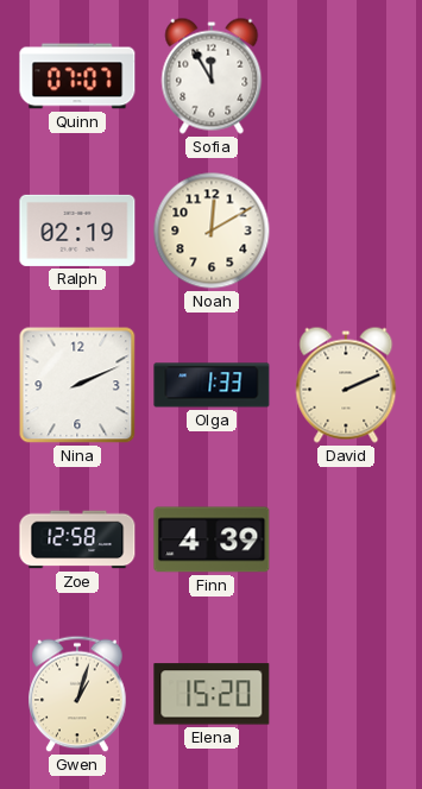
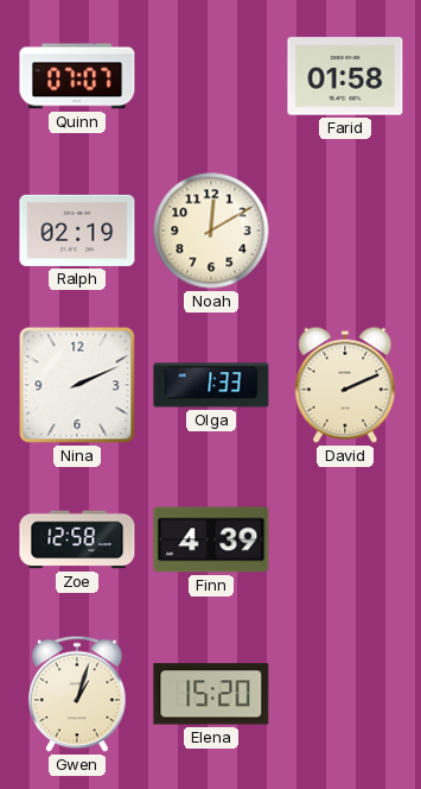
Sofia: 11:55 -> none (212, 76)
Farid: none -> 01:58 (345, 76)
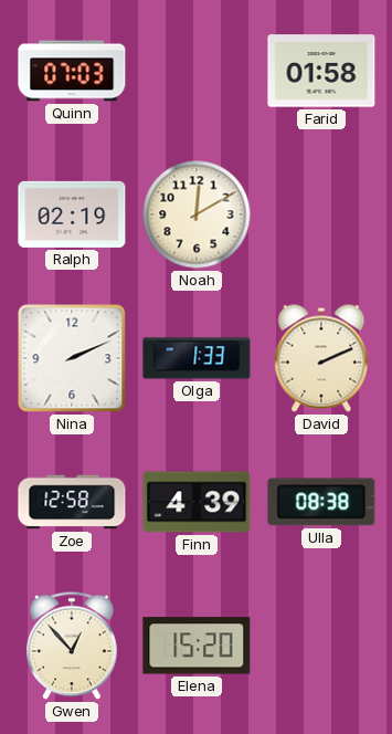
Quinn: 07:07 -> 07:03 (72, 71)
Ulla: none -> 08:38 (321, 502)
Gwen: 1:03 -> 12:53 (72, 646)
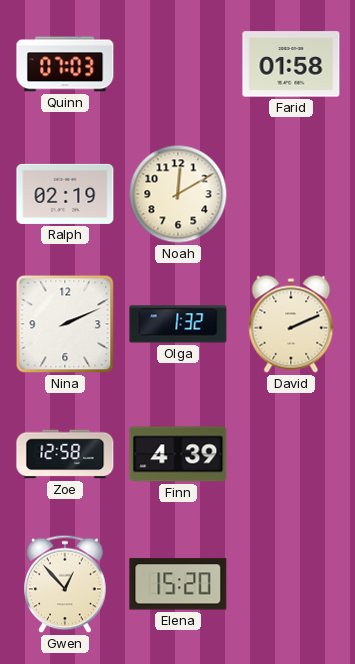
Olga: 1:33 -> 1:32 (178, 324)
Ulla: 08:38 -> none (321, 502)
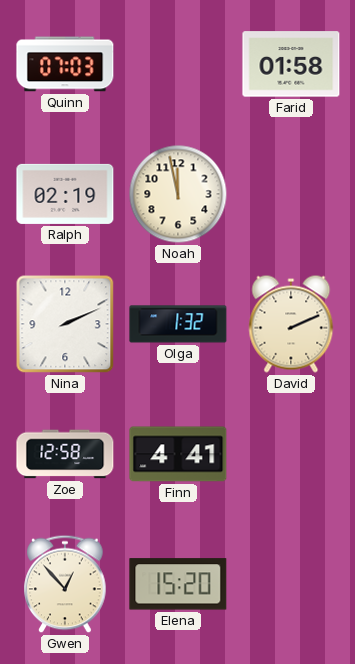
Noah: 12:10 -> 11:58 (178, 194)
Finn: 4:39 -> 4:41 (178, 454)
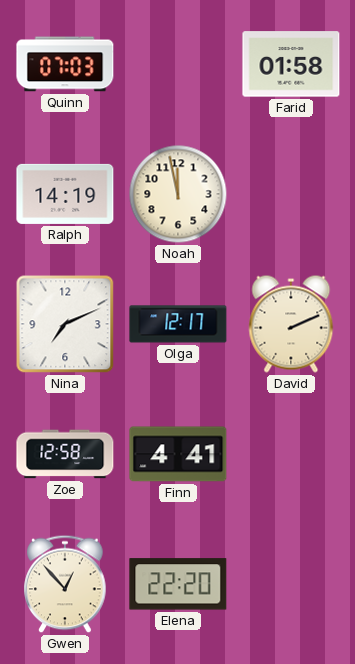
Ralph: 02:19 -> 14:19 (65, 194)
Nina: 2:11 -> 7:11 (65, 324)
Olga: 1:32 -> 12:17 (178, 324)
Elena: 15:20 -> 22:20 (178, 584)
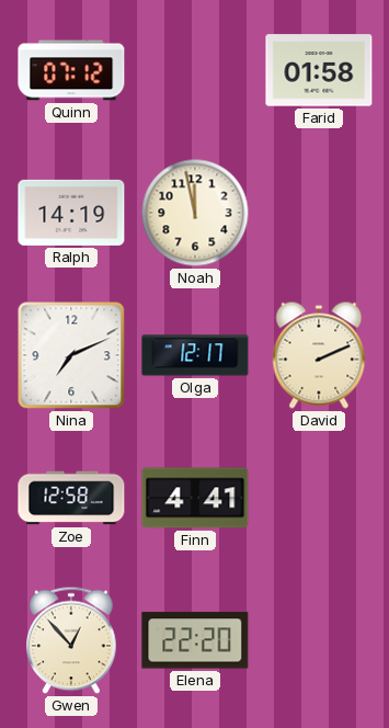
Quinn: 07:03 -> 07:12 (71, 70)
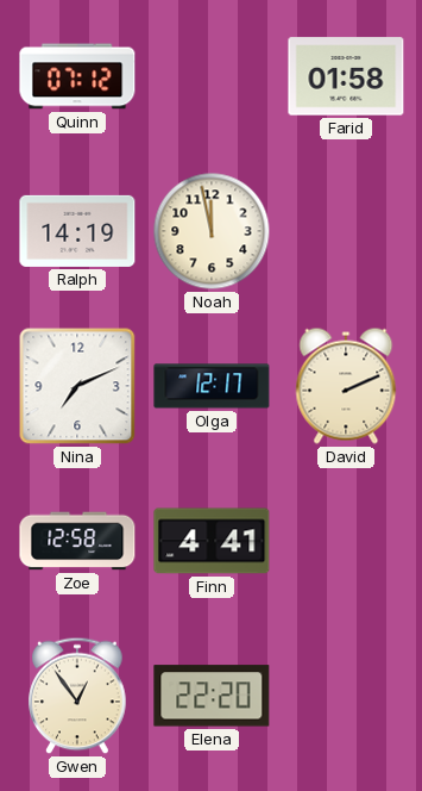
Gwen: 12:53 -> 12:54 (77, 696)
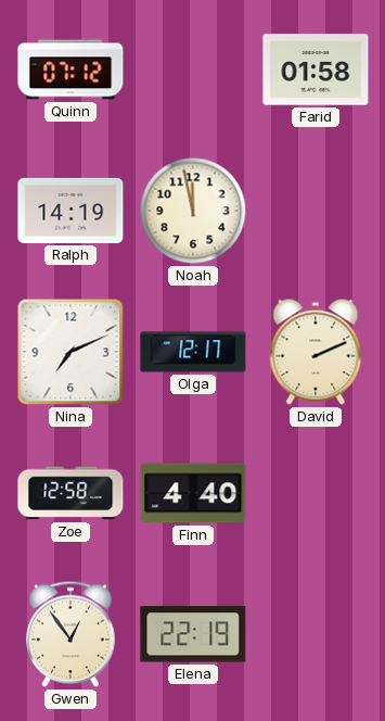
Finn: 4:41 -> 4:40 (193, 493)
Elena: 22:20 -> 22:19 (193, 634)
